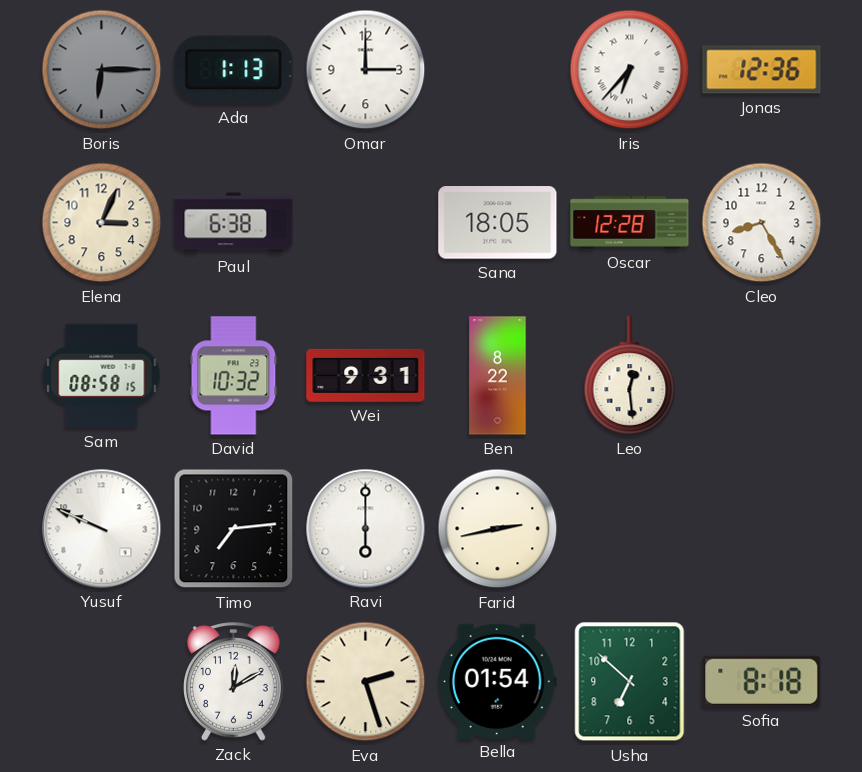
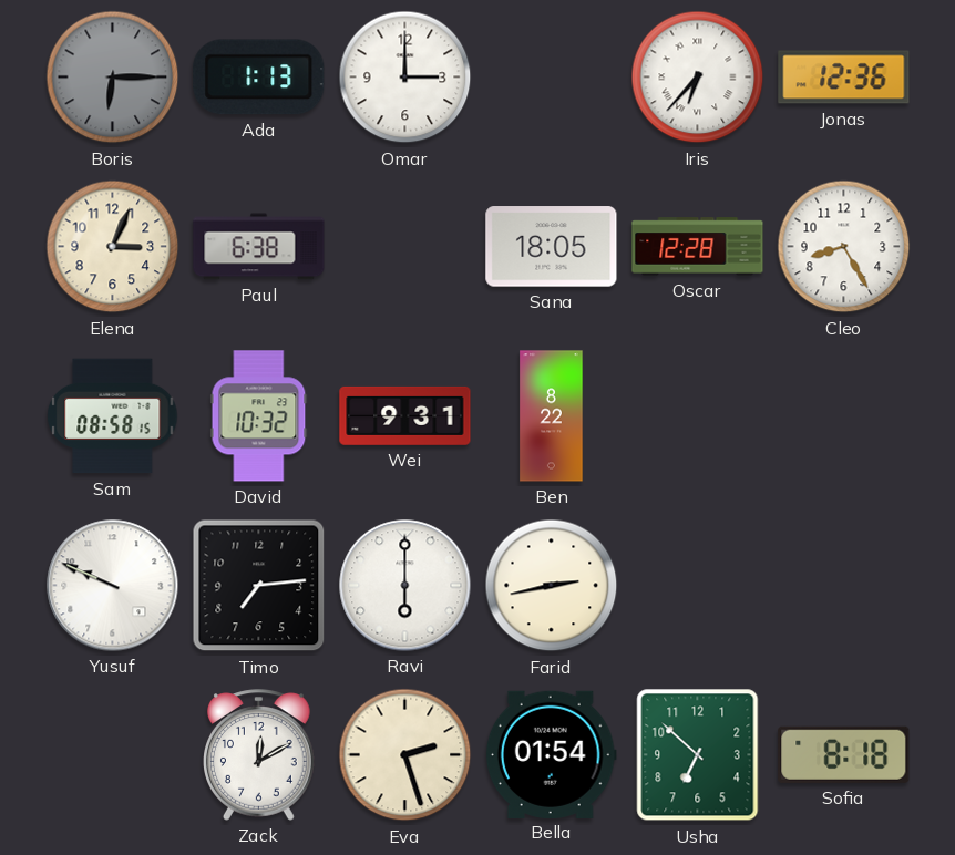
Leo: 12:29 -> none (630, 376)
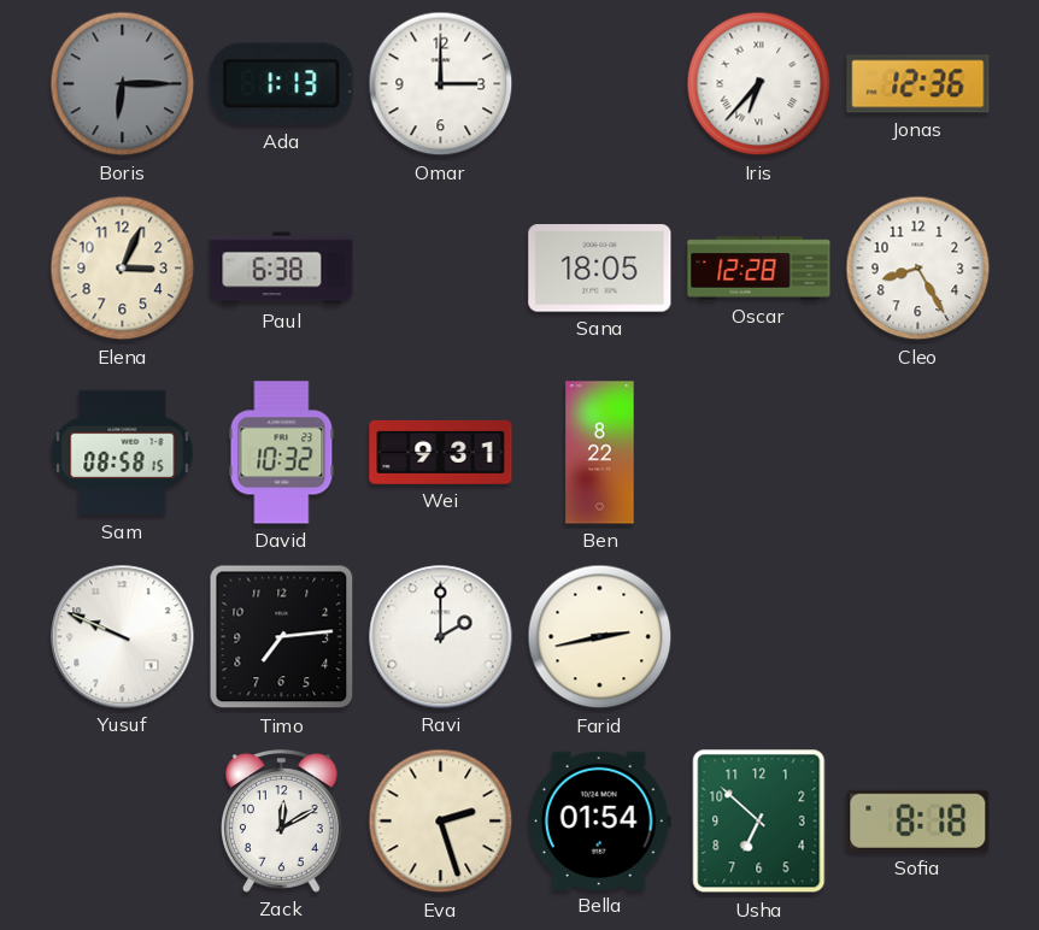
Ravi: 6:00 -> 2:00 (441, 637)
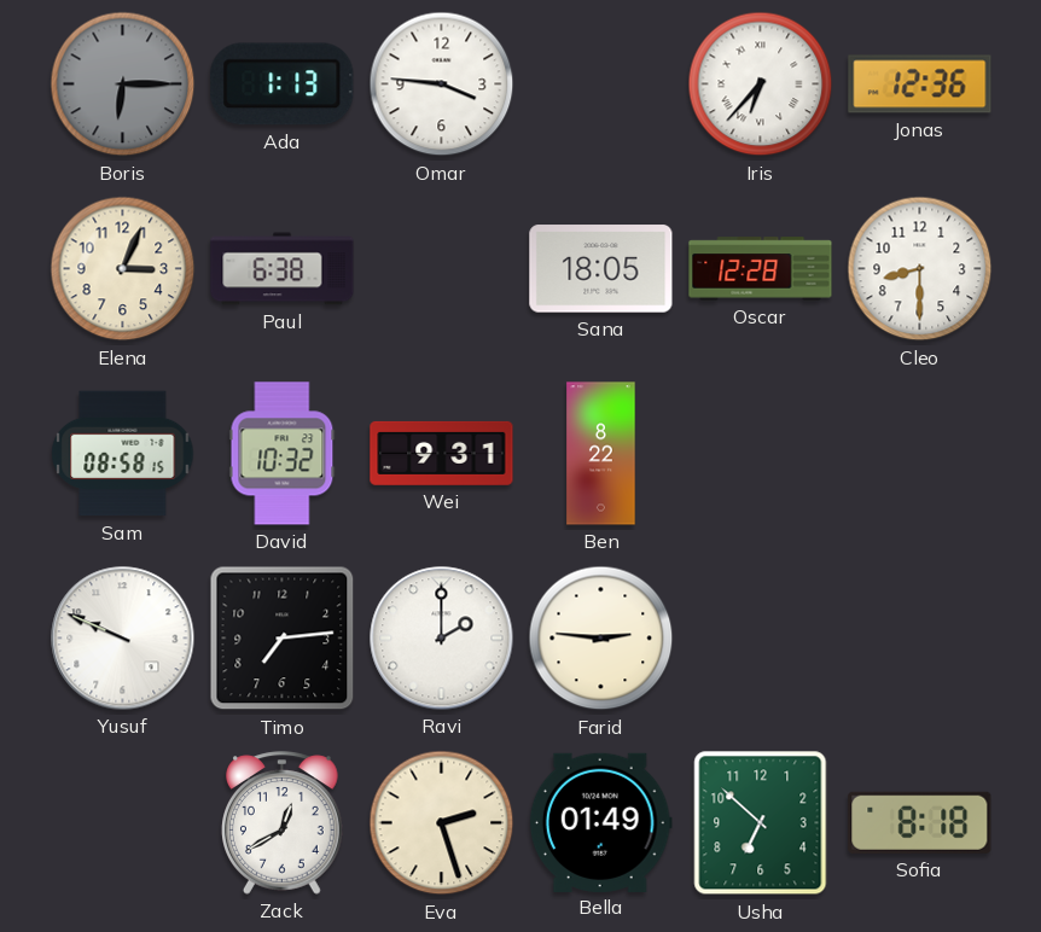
Omar: 3:00 -> 3:46 (442, 85)
Cleo: 8:25 -> 8:30 (920, 269)
Farid: 2:43 -> 2:46 (601, 639)
Zack: 12:10 -> 12:40 (283, 823)
Bella: 01:54 -> 01:49 (600, 822)
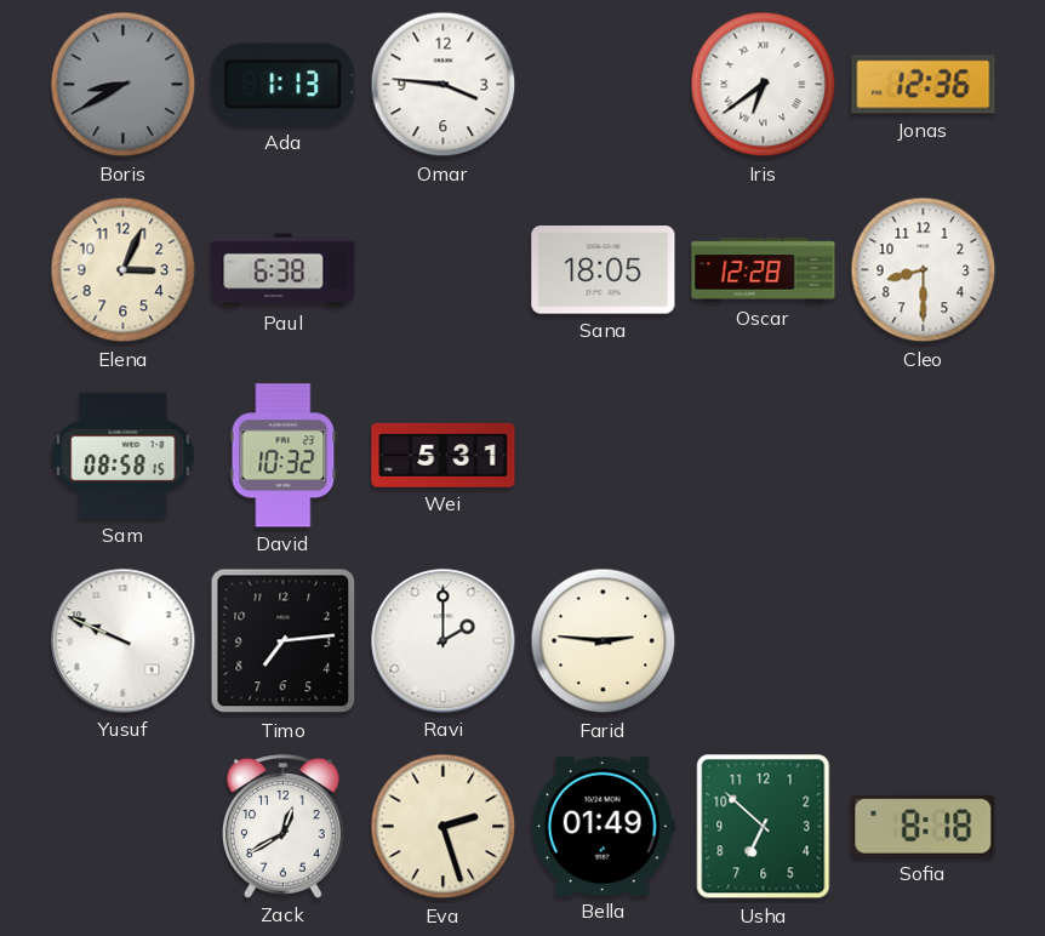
Boris: 6:15 -> 8:40 (124, 85)
Iris: 6:37 -> 6:39 (764, 85)
Wei: 9:31 -> 5:31 (444, 455)
Ben: 8:22 -> none (601, 454)
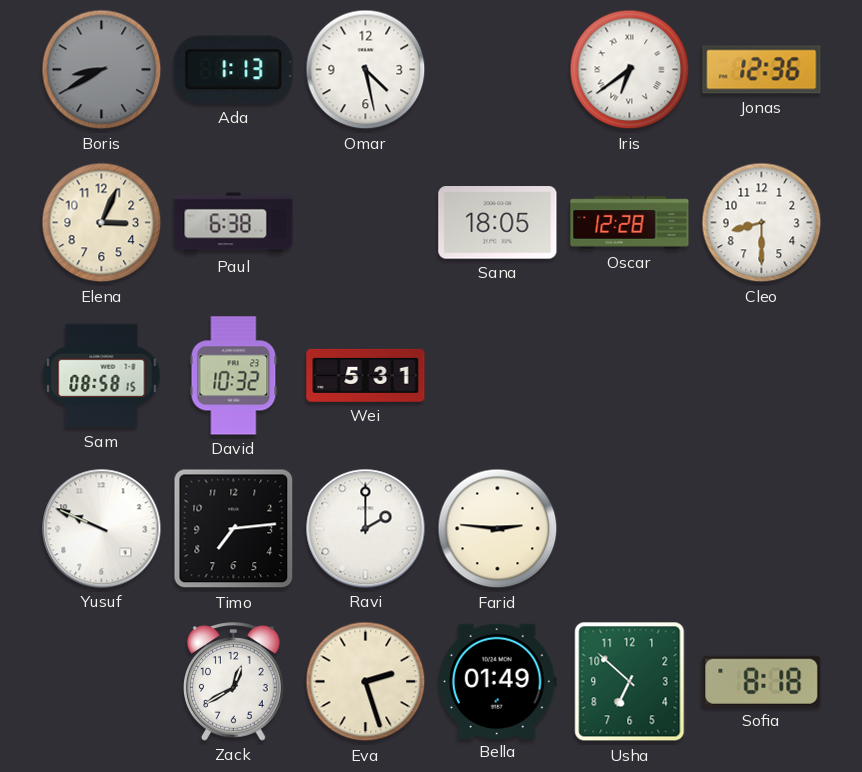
Omar: 3:46 -> 4:28 (366, 70)
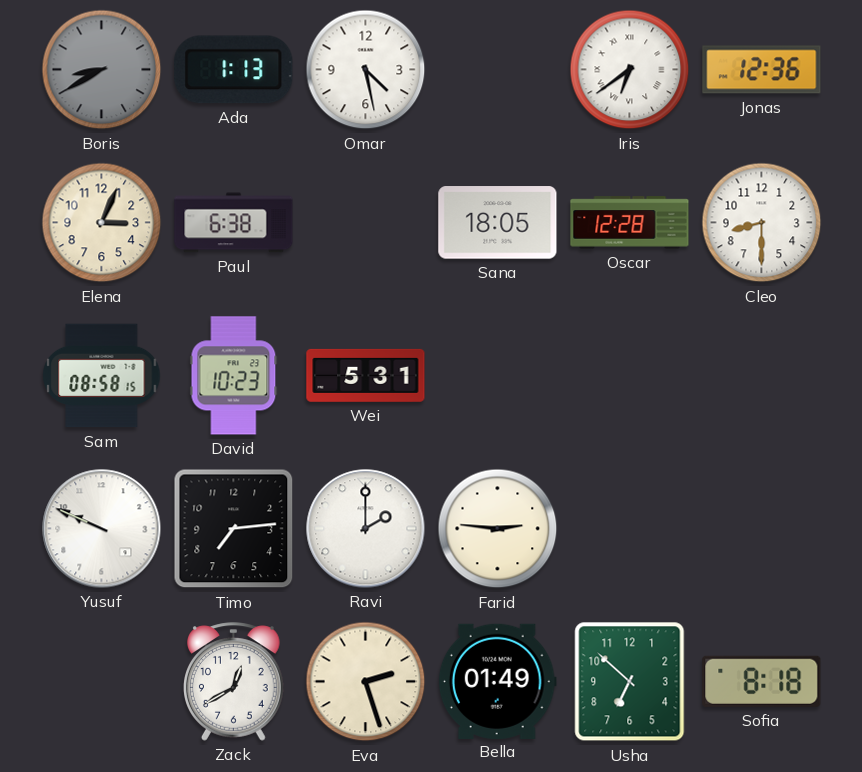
David: 10:32 -> 10:23 (234, 376)
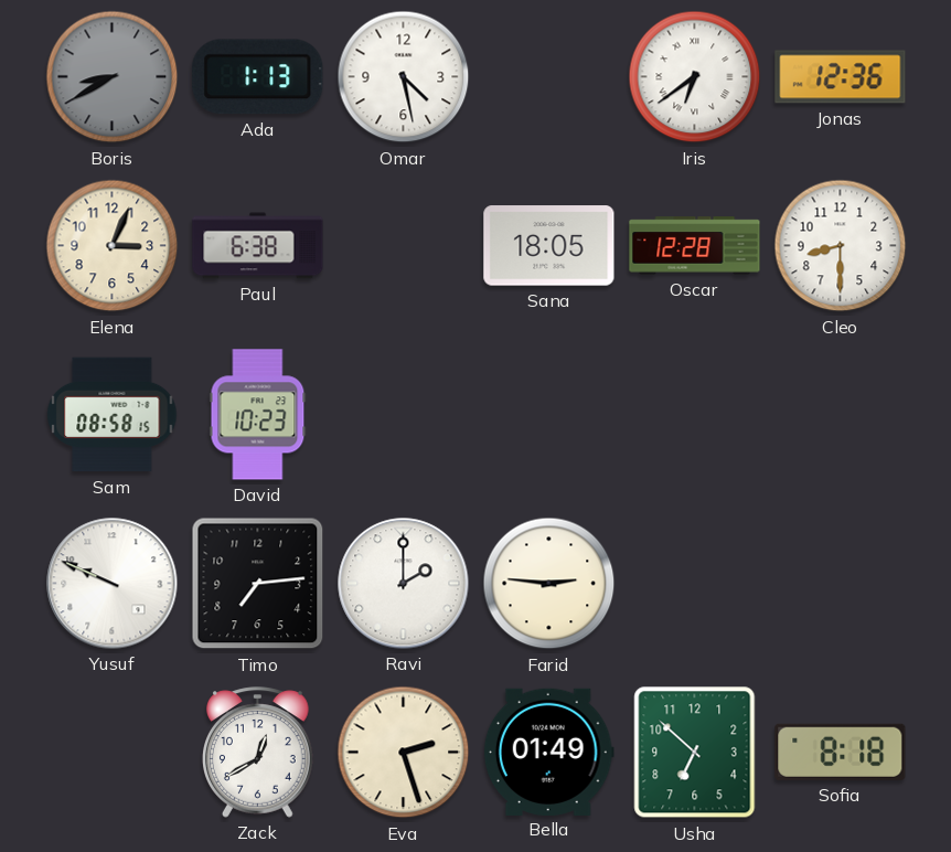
Wei: 5:31 -> none (366, 375)
